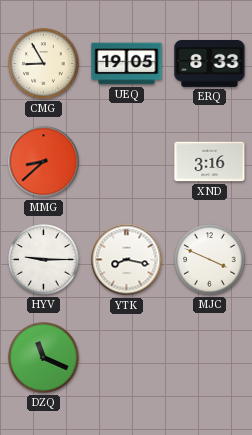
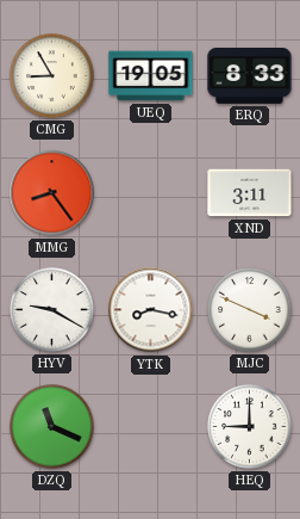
MMG: 8:38 -> 8:24 (52, 193)
XND: 3:16 -> 3:11 (250, 193)
HYV: 9:15 -> 9:20 (52, 310)
HEQ: none -> 9:00 (250, 427)
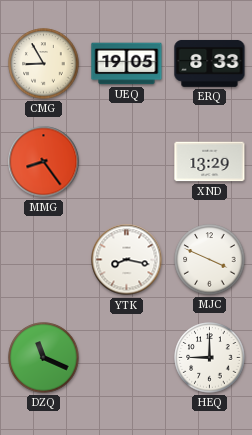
XND: 3:11 -> 13:29 (210, 162)
HYV: 9:20 -> none (52, 310)
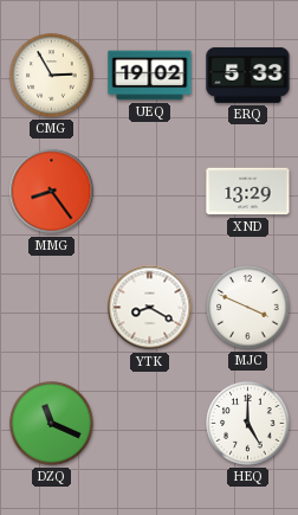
CMG: 8:55 -> 2:55 (52, 76)
UEQ: 19:05 -> 19:02 (150, 76)
ERQ: 8:33 -> 5:33 (248, 75)
YTK: 8:17 -> 8:20 (150, 308)
HEQ: 9:00 -> 5:00 (248, 424)
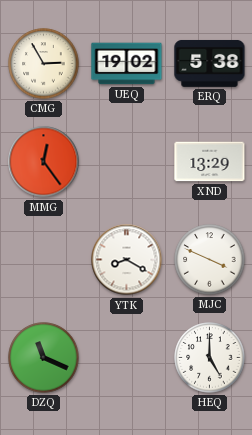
ERQ: 5:33 -> 5:38 (210, 63)
MMG: 8:24 -> 12:24 (44, 162)
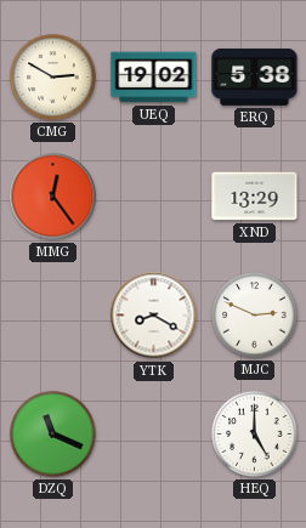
CMG: 2:55 -> 2:50 (53, 78)
MJC: 3:49 -> 2:49 (255, 316)
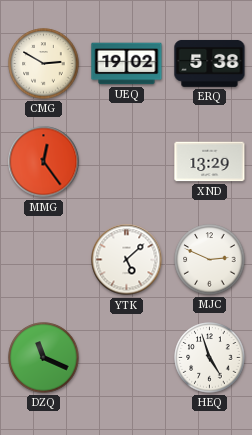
YTK: 8:20 -> 5:08 (127, 260)
HEQ: 5:00 -> 4:57 (210, 358)
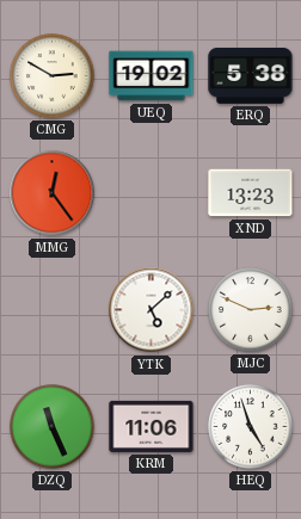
XND: 13:29 -> 13:23 (251, 193)
DZQ: 11:19 -> 11:26 (53, 427)
KRM: none -> 11:06 (152, 426)
